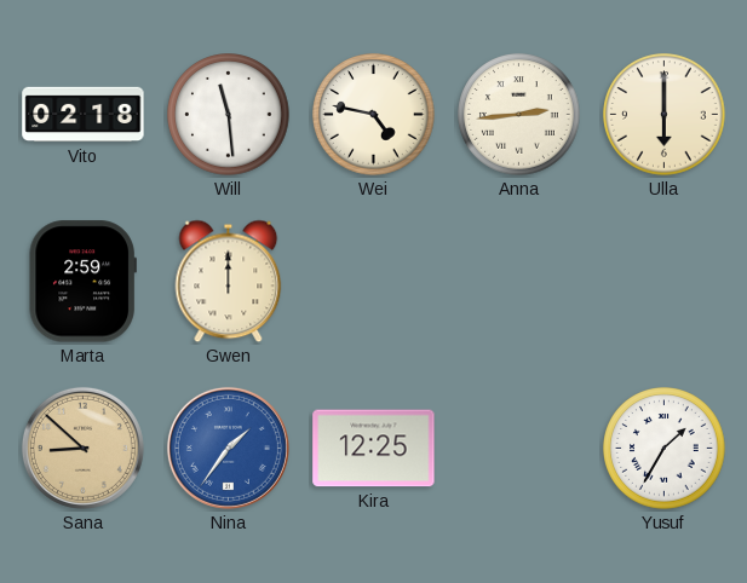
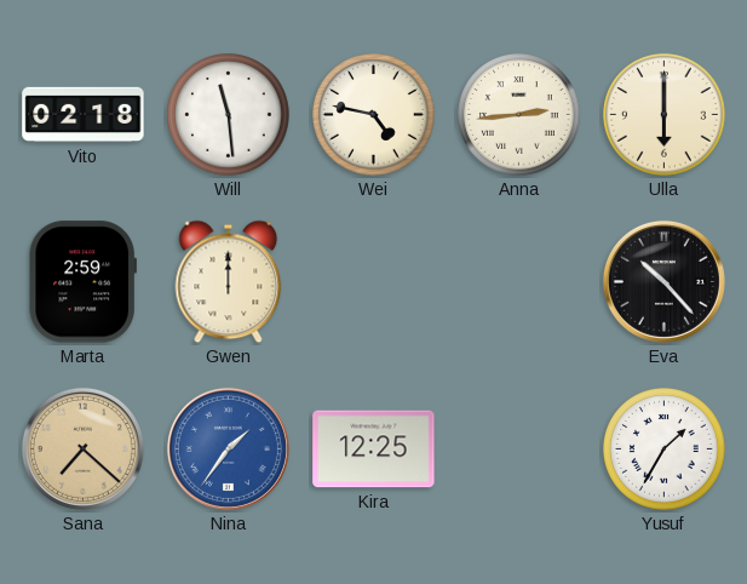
Eva: none -> 10:23 (663, 281)
Sana: 8:52 -> 7:22 (82, 448)
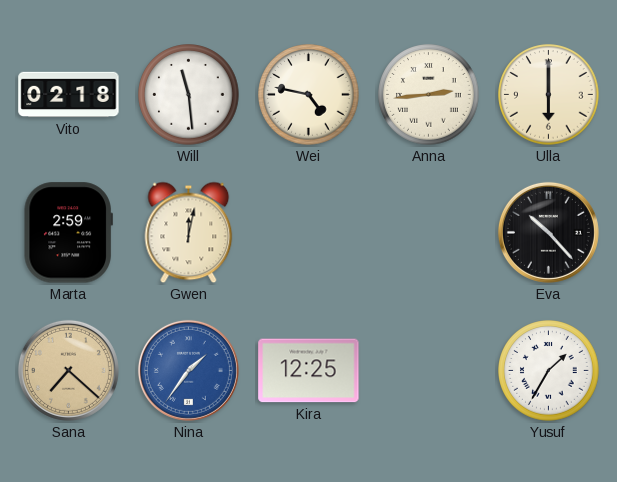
Gwen: 12:00 -> 12:02 (189, 233)
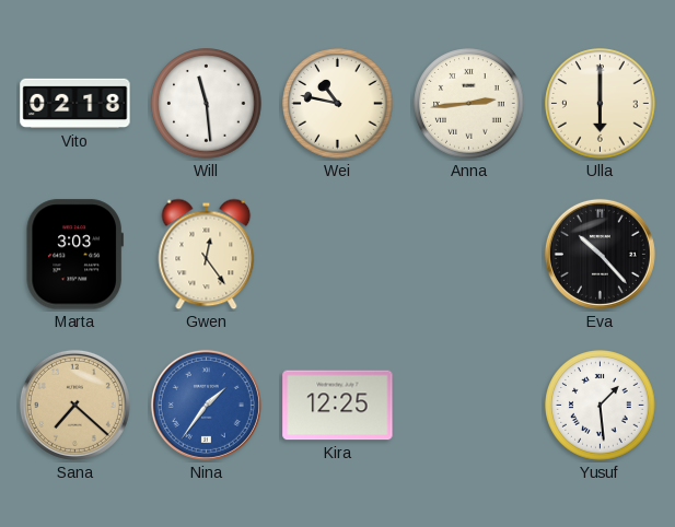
Wei: 4:47 -> 10:47 (338, 104)
Marta: 2:59 -> 3:03 (74, 255)
Gwen: 12:02 -> 12:24 (207, 255)
Yusuf: 1:35 -> 1:29 (601, 406)
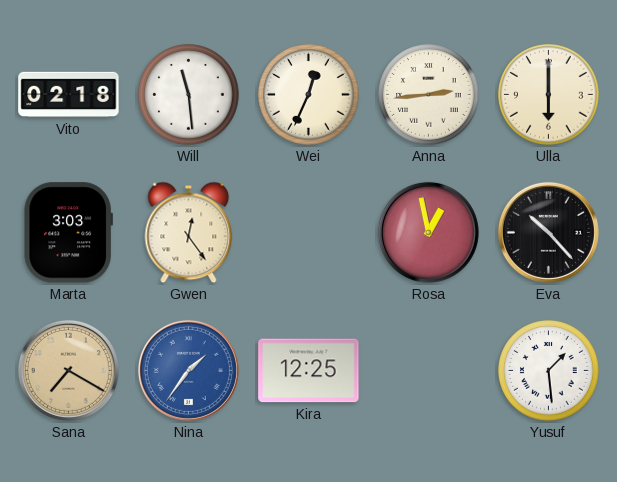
Wei: 10:47 -> 12:34 (309, 95)
Rosa: none -> 12:58 (428, 232)
Sana: 7:22 -> 7:20 (68, 370)
